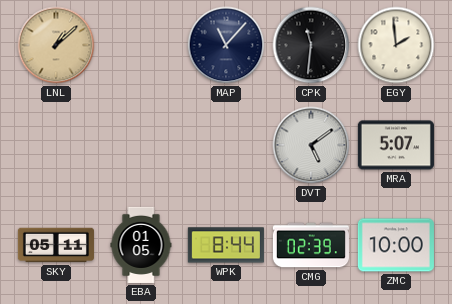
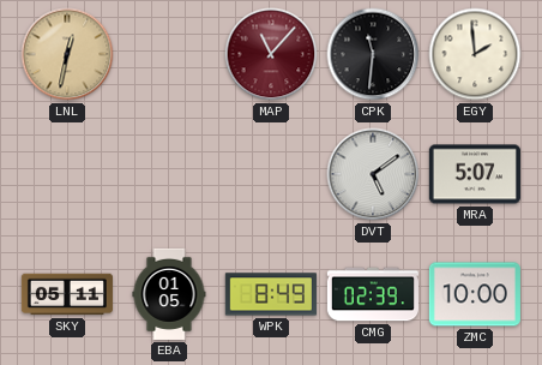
LNL: 1:08 -> 12:32 (67, 54)
MAP dial: navy -> burgundy (271, 54)
WPK: 8:44 -> 8:49 (271, 294)
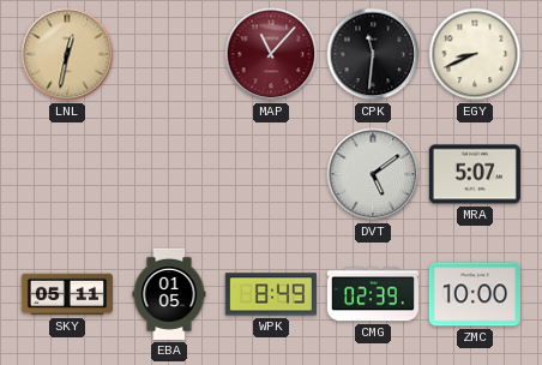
EGY: 1:59 -> 8:41 (475, 54)
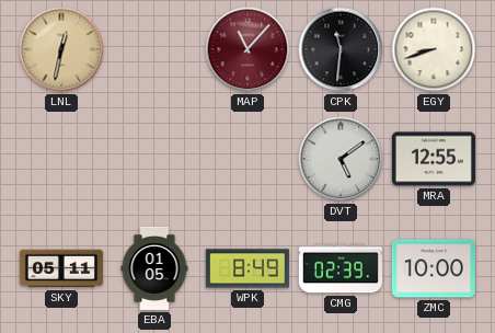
EGY: 8:41 -> 8:42 (434, 49)
MRA: 5:07 -> 12:55 (434, 159)
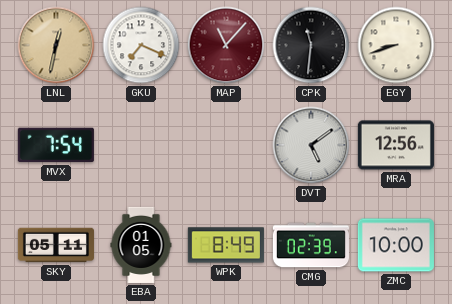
GKU: none -> 7:19 (141, 45)
MVX: none -> 7:54 (56, 145)
MRA: 12:55 -> 12:56 (396, 145)
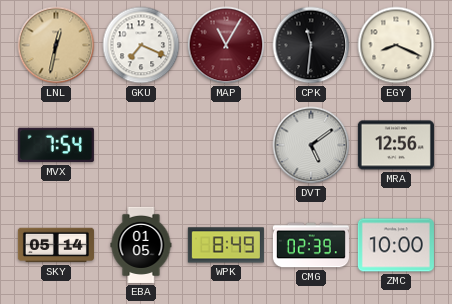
MAP: 11:07 -> 11:05 (226, 45)
EGY: 8:42 -> 8:19 (396, 45)
SKY: 05:11 -> 05:14 (56, 245)
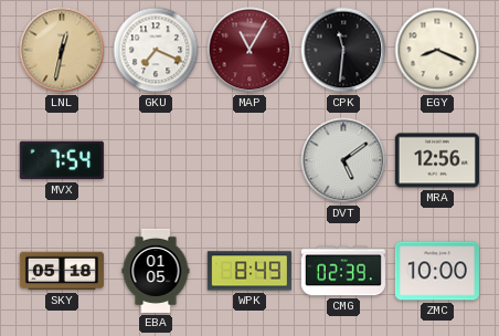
SKY: 05:14 -> 05:18 (62, 271)
